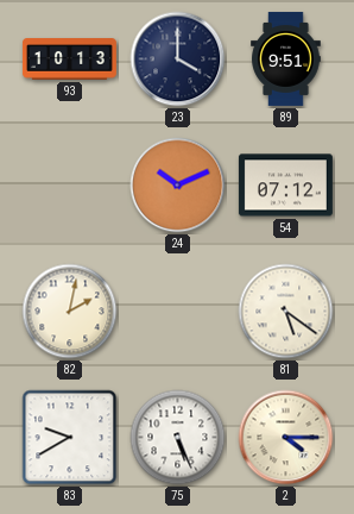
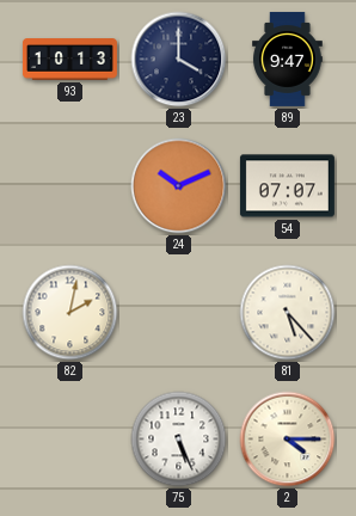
89: 9:51 -> 9:47 (288, 59)
54: 07:12 -> 07:07 (287, 186)
81: 5:21 -> 5:23 (288, 313)
83: 9:40 -> none (70, 438)
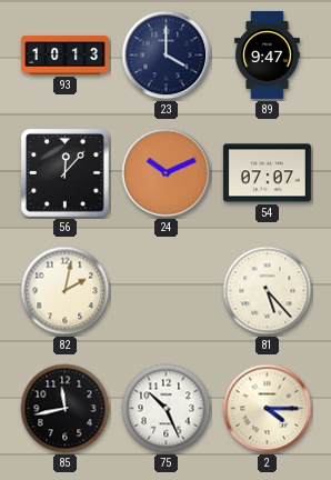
56: none -> 12:07 (64, 172)
85: none -> 11:43 (66, 409)
75: 5:26 -> 10:26 (167, 409)
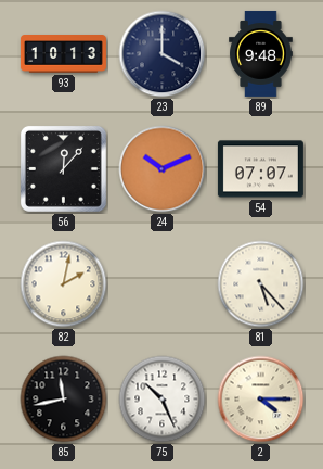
89: 9:47 -> 9:48 (261, 53)
